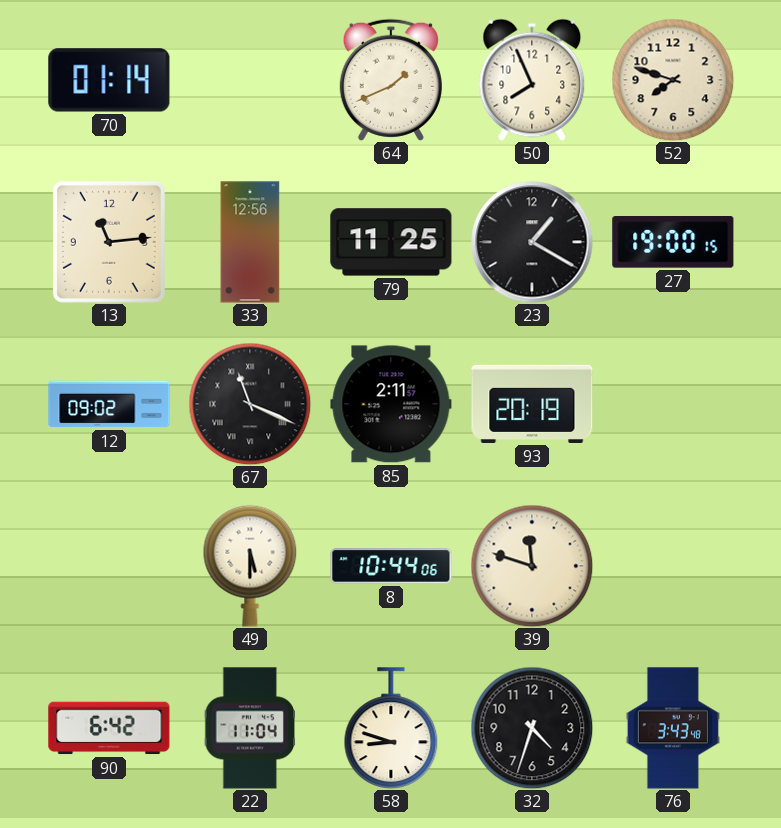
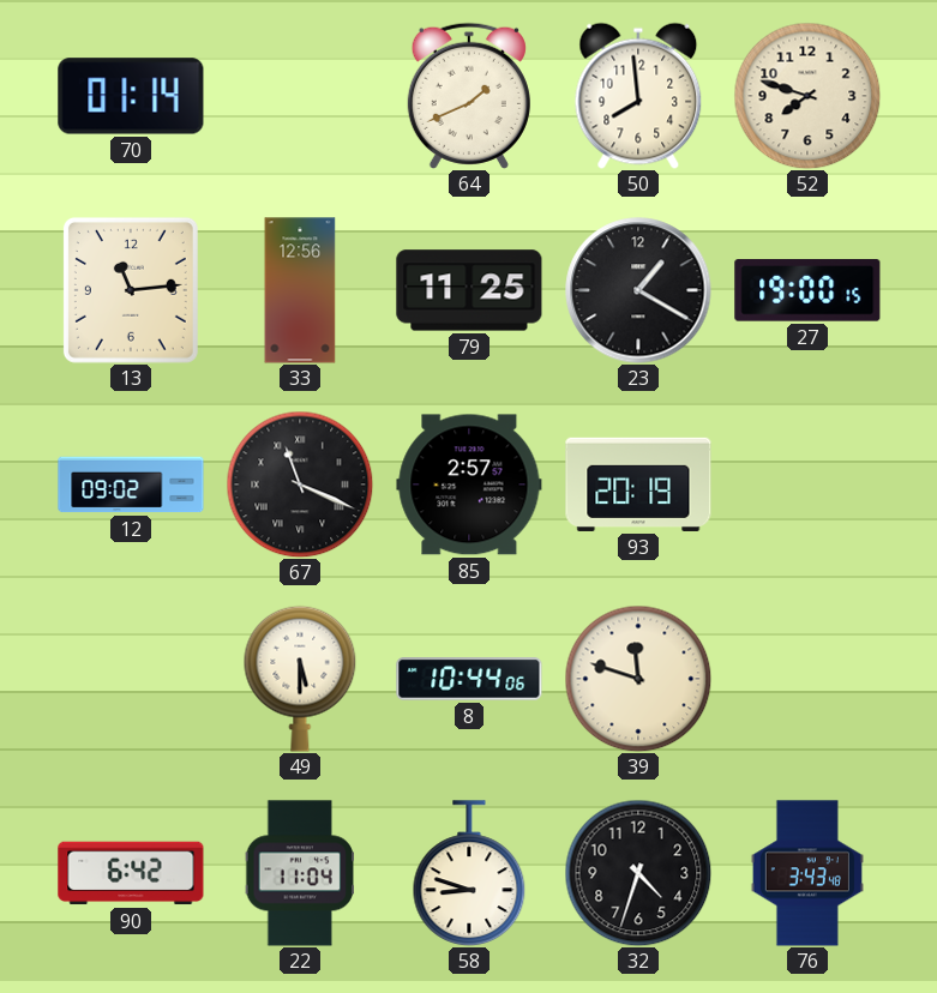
50: 7:56 -> 7:59 (638, 96)
85: 2:11 -> 2:57 (469, 485)
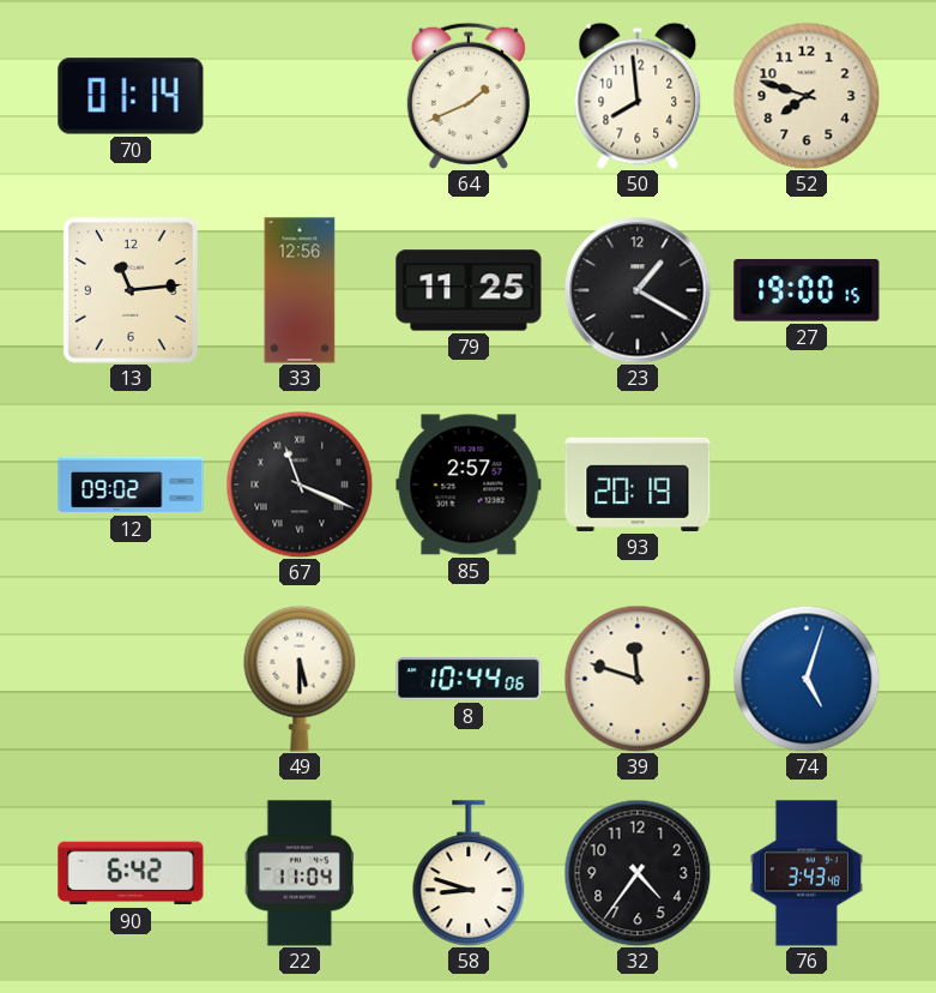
74: none -> 5:03 (807, 679)
32: 4:33 -> 4:36 (638, 873)
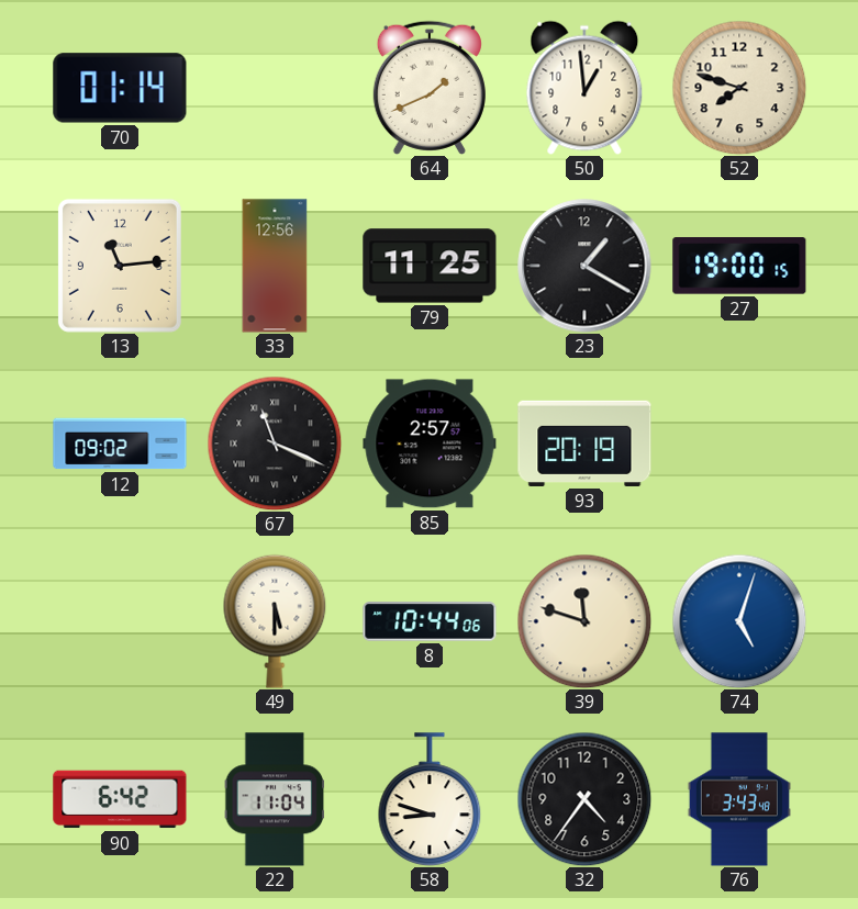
50: 7:59 -> 12:59 (584, 88)
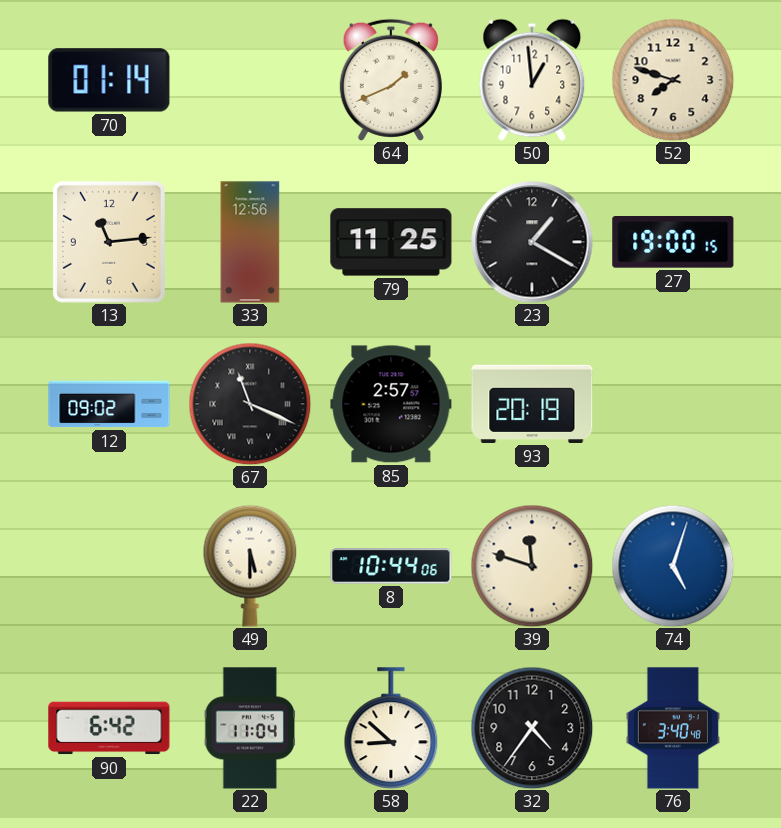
58: 8:48 -> 8:52 (391, 728)
76: 3:43 -> 3:40 (673, 728)
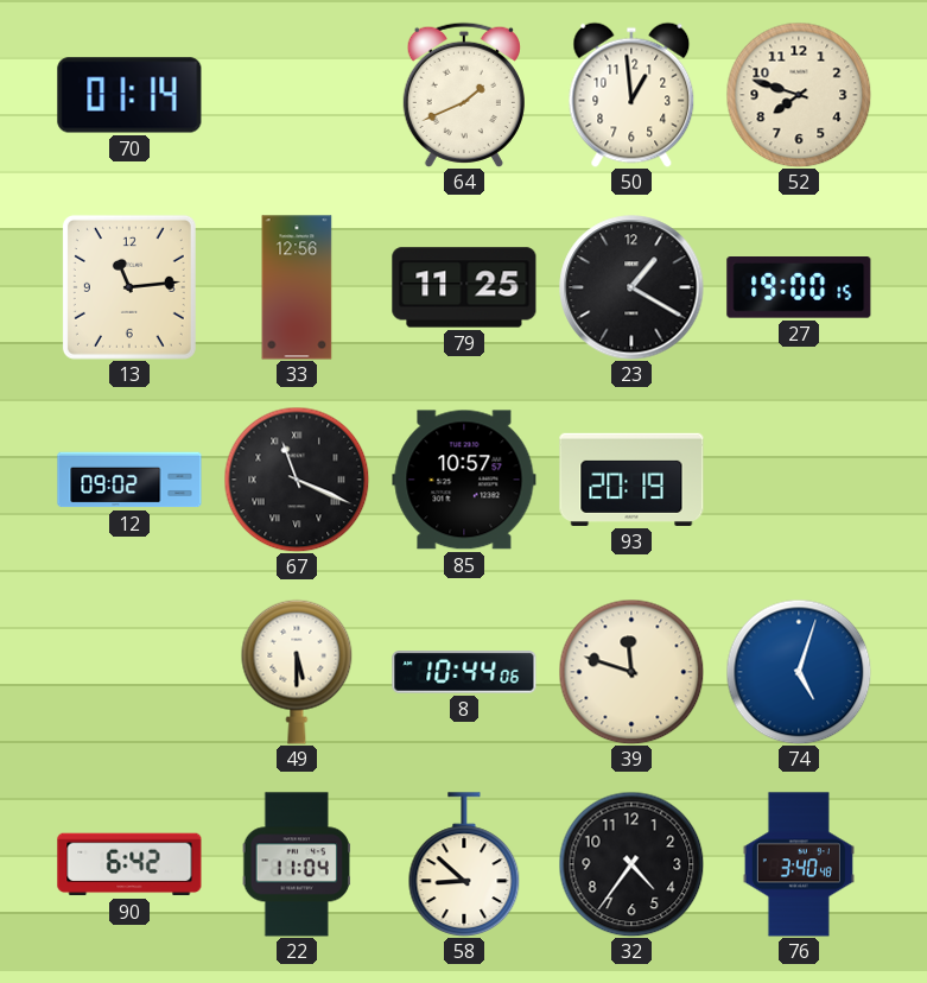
85: 2:57 -> 10:57 (464, 480)
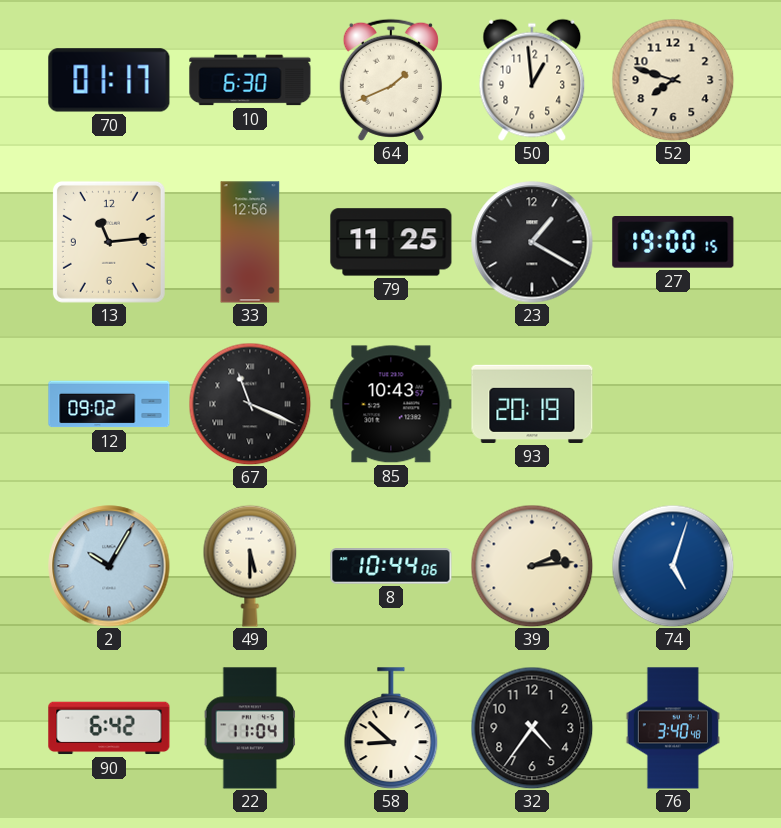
70: 01:14 -> 01:17 (109, 80)
10: none -> 6:30 (250, 80)
85: 10:57 -> 10:43 (391, 404)
2: none -> 10:05 (109, 566)
39: 11:48 -> 2:14 (532, 566)
